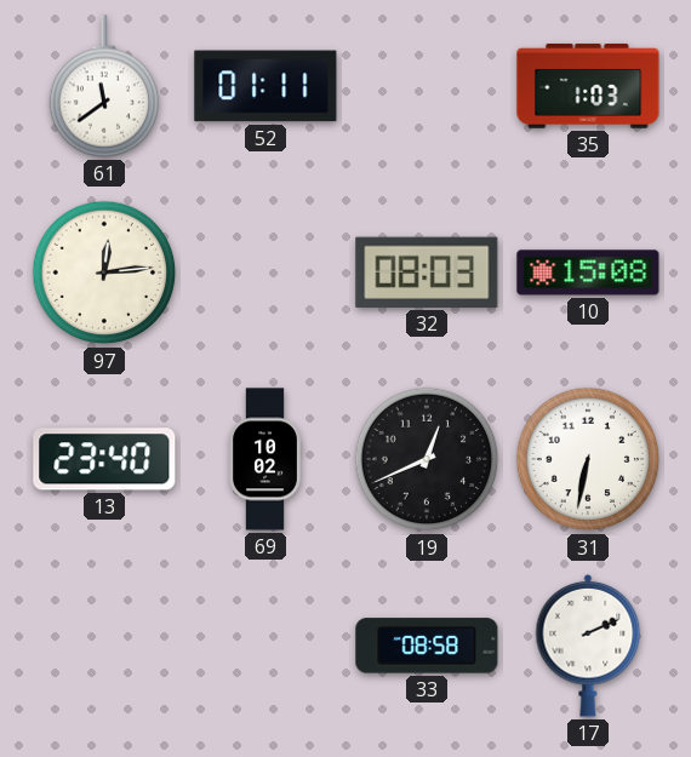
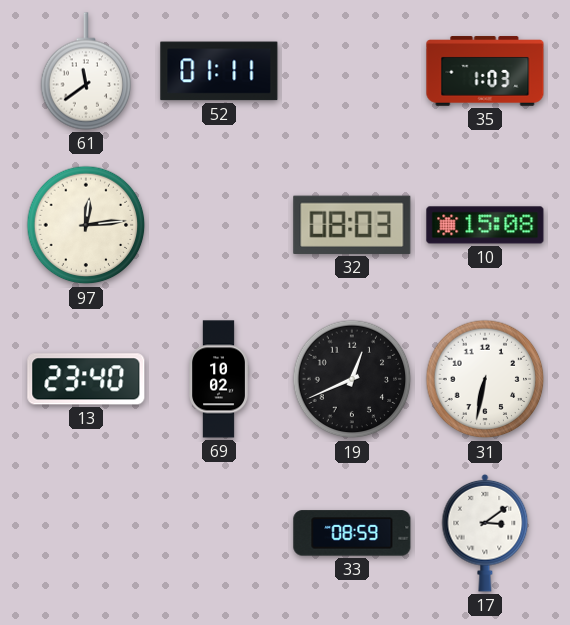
33: 08:58 -> 08:59 (352, 533)
17: 2:11 -> 3:09 (485, 533)
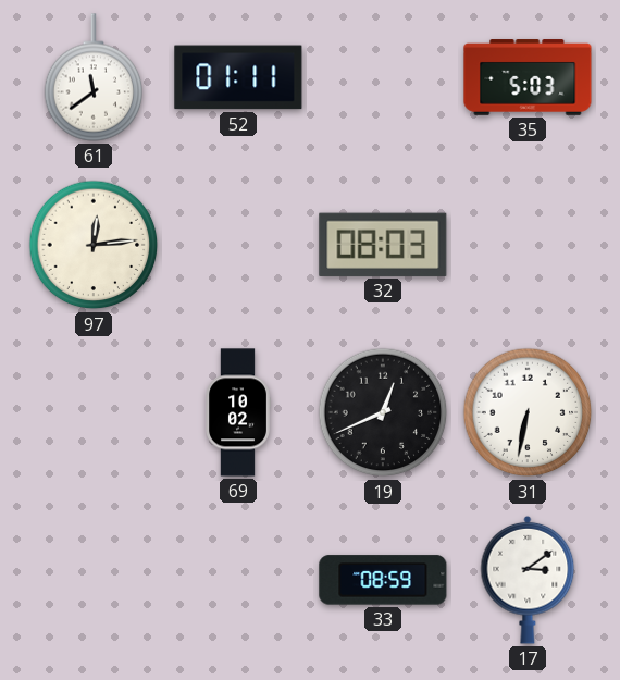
35: 1:03 -> 5:03 (528, 77)
10: 15:08 -> none (485, 225)
13: 23:40 -> none (86, 379)
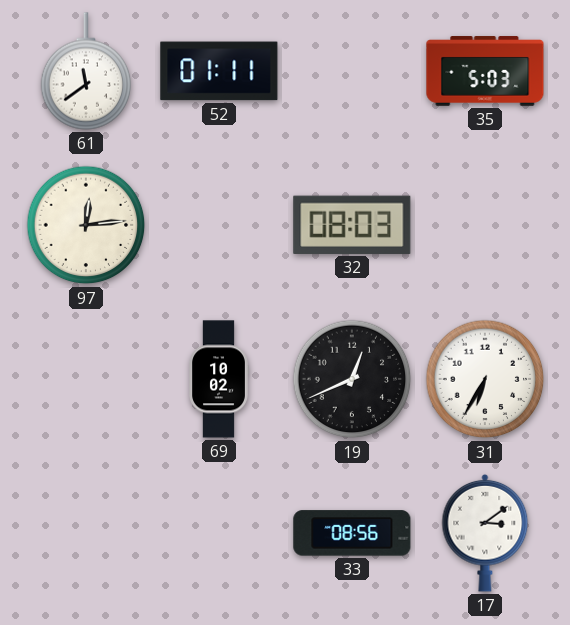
31: 6:32 -> 6:35 (485, 379)
33: 08:59 -> 08:56 (352, 533)
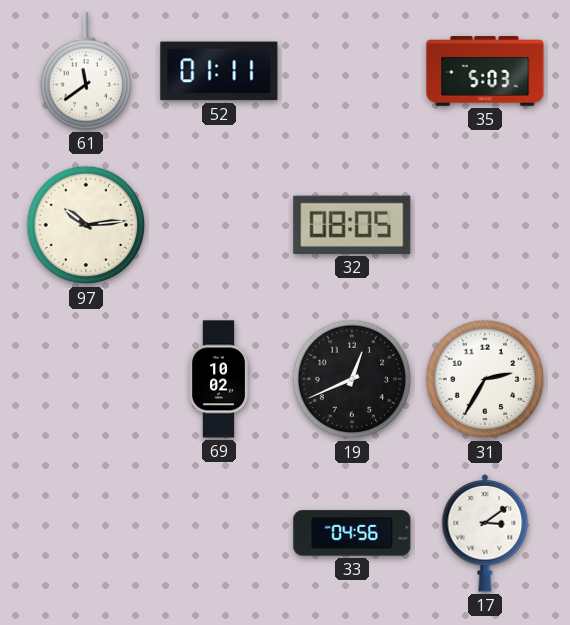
97: 12:14 -> 10:14 (86, 225)
32: 08:03 -> 08:05 (352, 225)
31: 6:35 -> 2:35 (485, 379)
33: 08:56 -> 04:56 (352, 533)
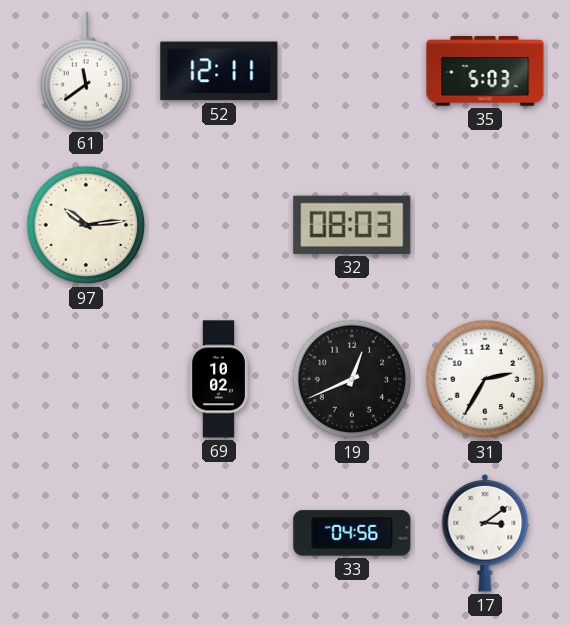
52: 01:11 -> 12:11 (219, 71)
32: 08:05 -> 08:03 (352, 225)
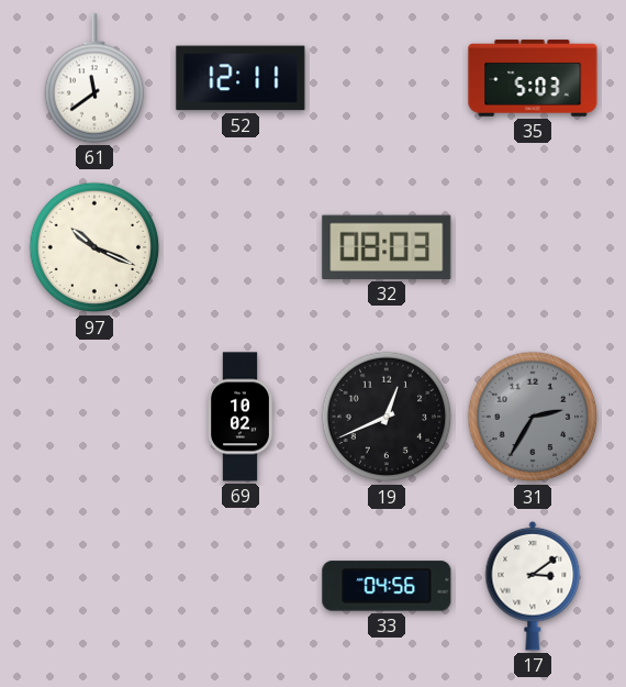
97: 10:14 -> 10:19 (94, 247)
31 dial: white -> grey (533, 417)
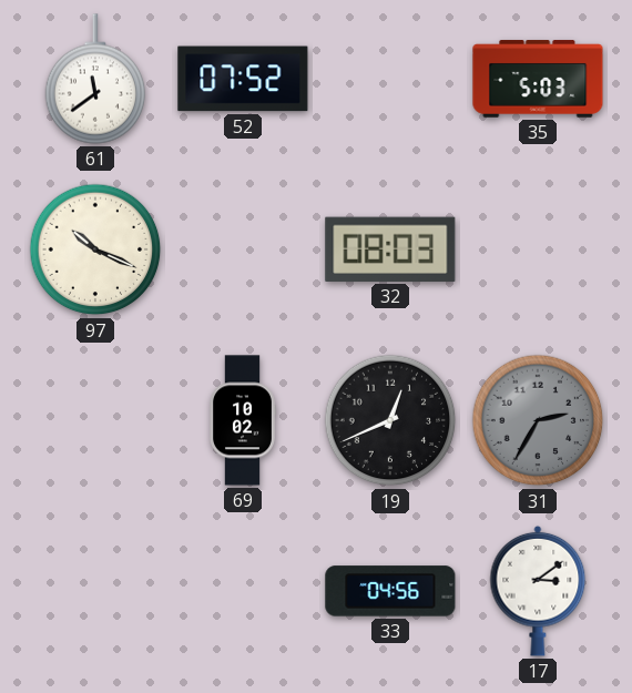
52: 12:11 -> 07:52 (243, 79)
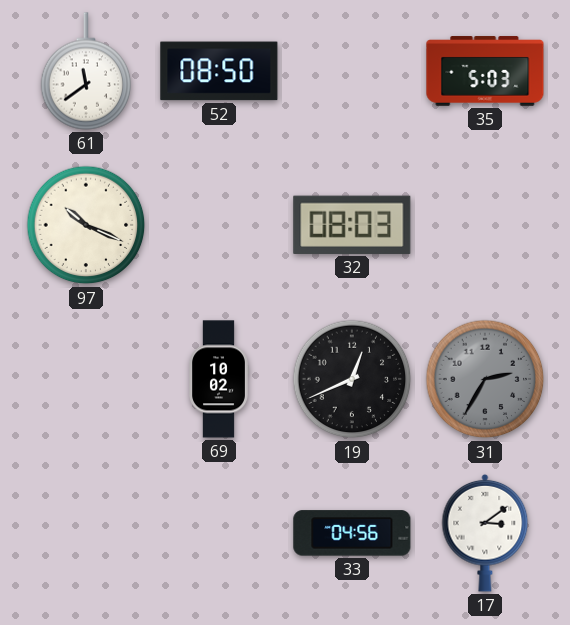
52: 07:52 -> 08:50 (219, 71)
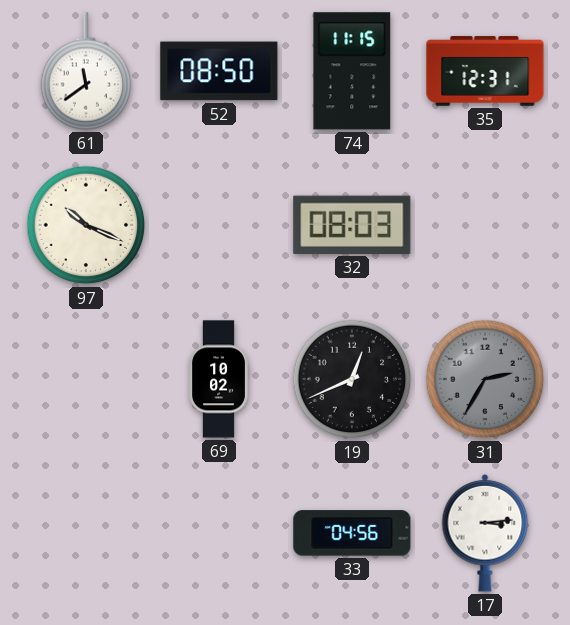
74: none -> 11:15 (352, 71)
35: 5:03 -> 12:31 (485, 71)
17: 3:09 -> 3:14 (485, 533)
